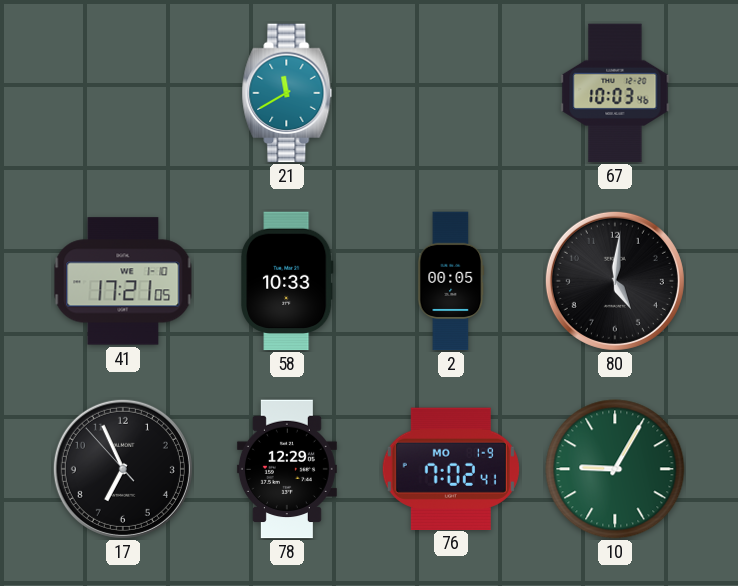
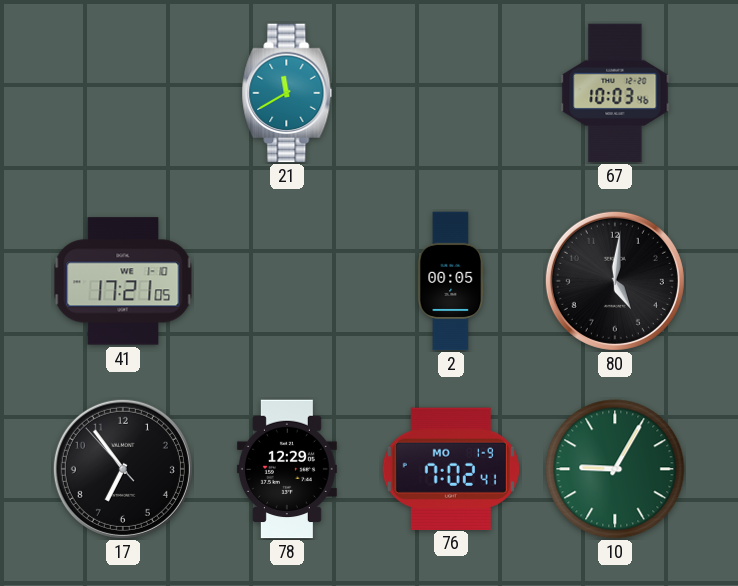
58: 10:33 -> none (287, 281)
17: 6:55 -> 6:53 (123, 469)
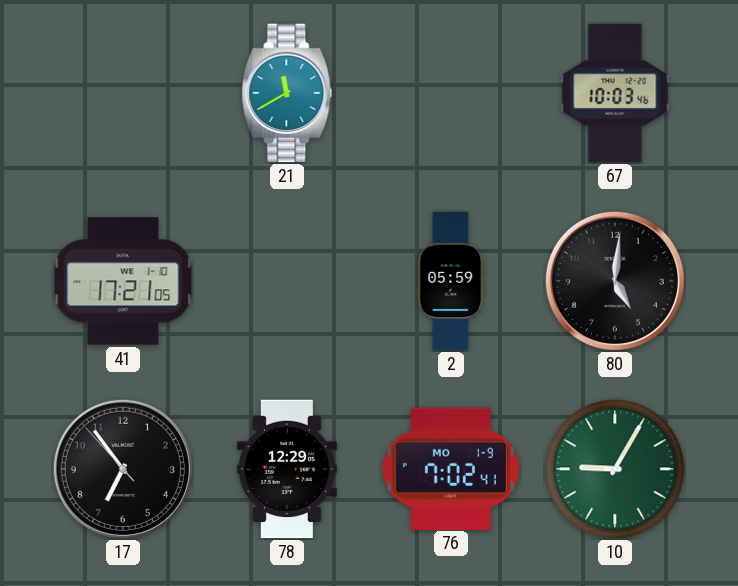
2: 00:05 -> 05:59 (451, 281)
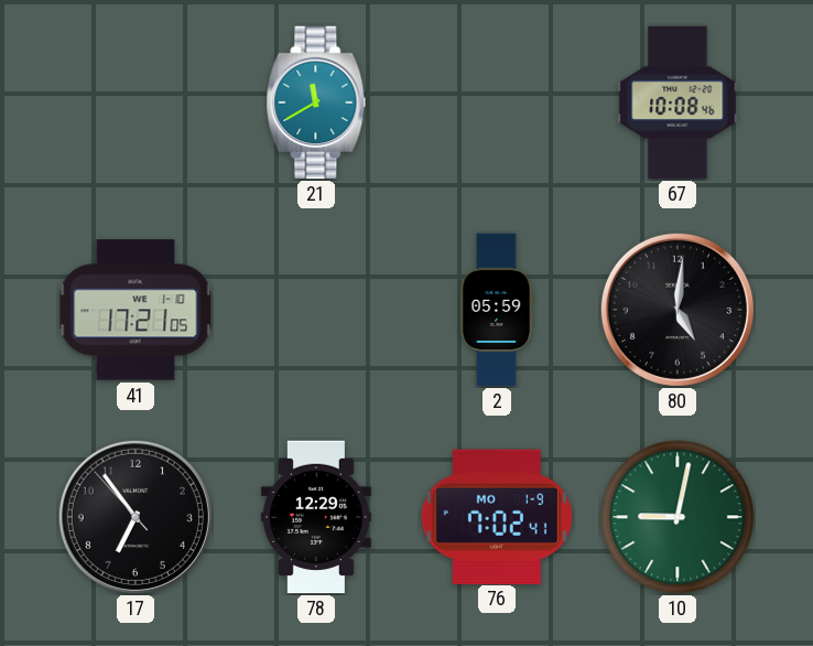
67: 10:03 -> 10:08 (677, 103)
10: 9:05 -> 9:02 (677, 517)
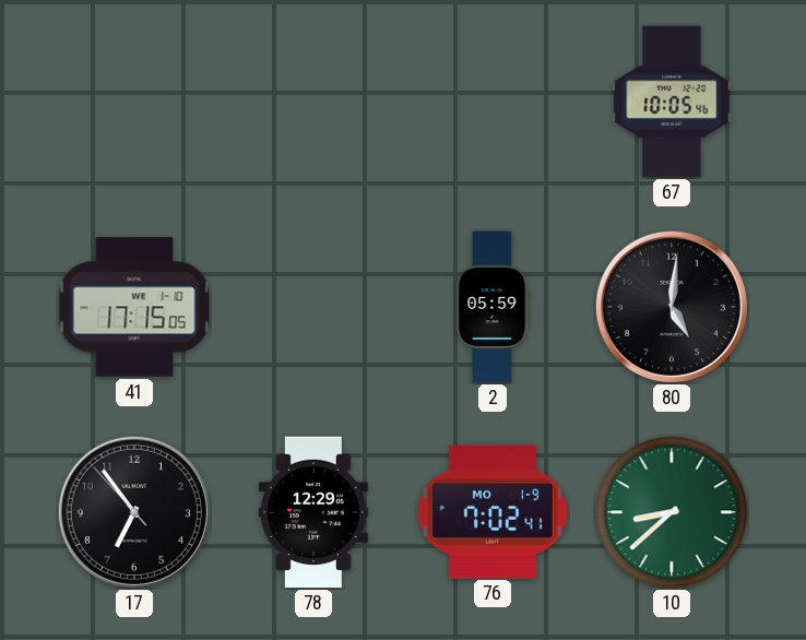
21: 11:40 -> none (316, 103)
67: 10:08 -> 10:05 (672, 102)
41: 17:21 -> 17:15 (134, 307)
10: 9:02 -> 8:38 (672, 512)
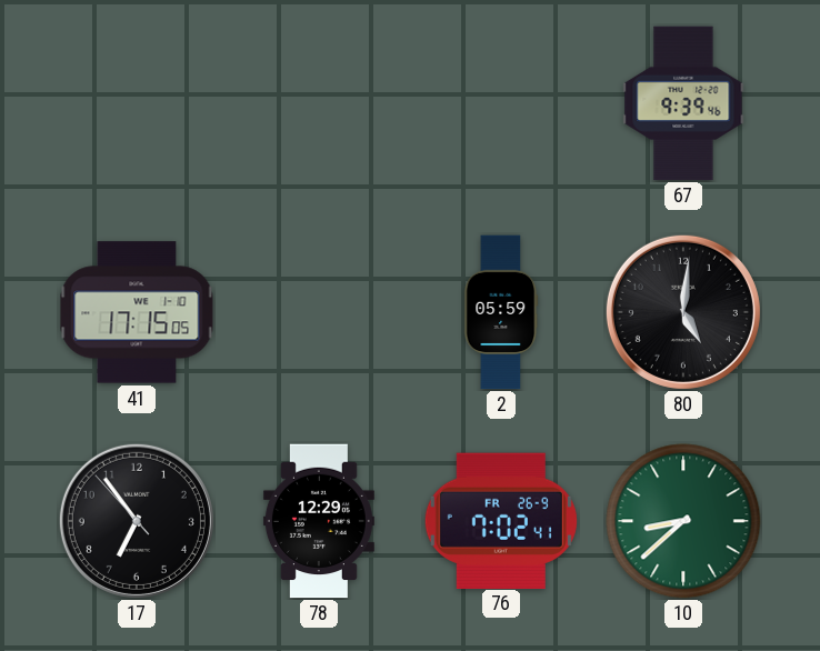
67: 10:05 -> 9:39 (683, 103)
76 date: MO 1-9 -> FR 26-9 (501, 520)
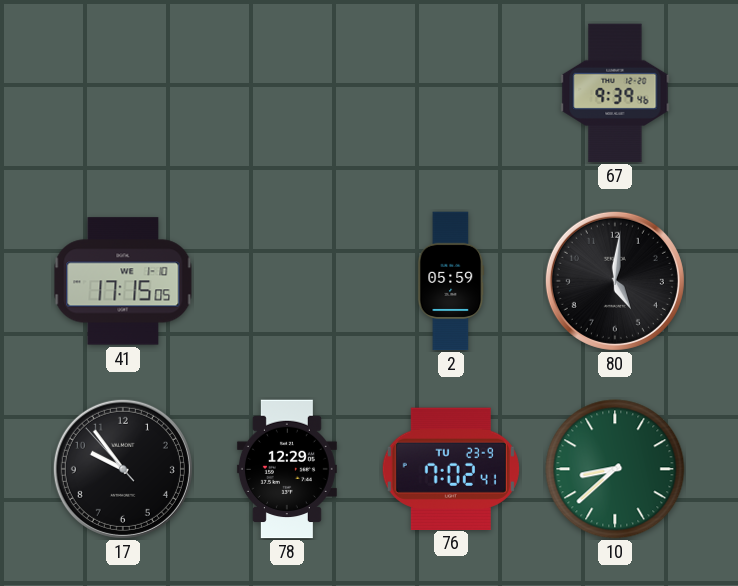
17: 6:53 -> 9:53 (123, 469)
76 date: FR 26-9 -> TU 23-9 (451, 468)
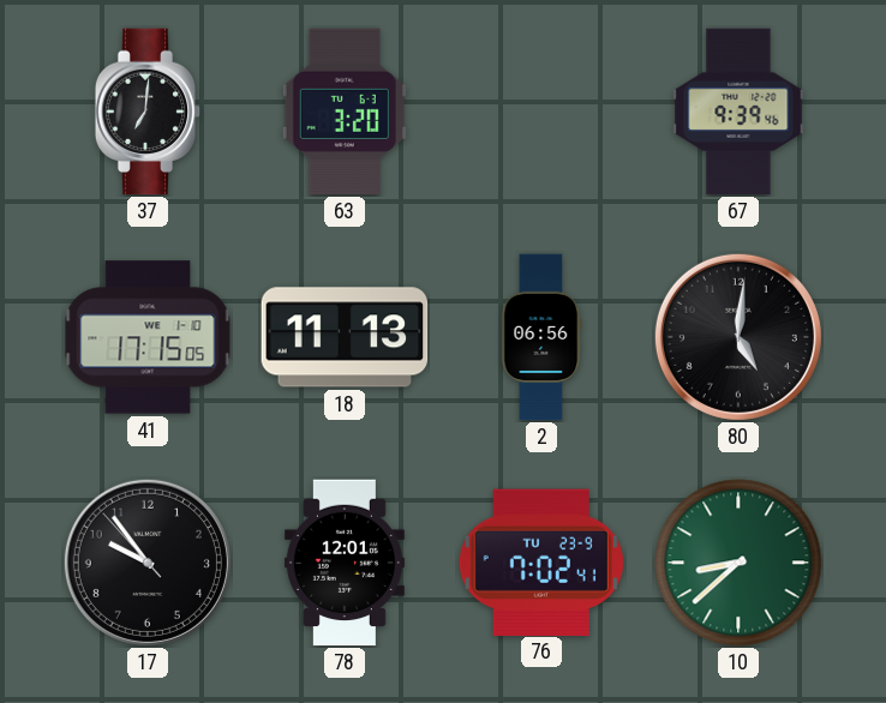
37: none -> 7:01 (148, 112)
63: none -> 3:20 (345, 112)
18: none -> 11:13 (345, 337)
2: 05:59 -> 06:56 (541, 337)
78: 12:29 -> 12:01 (345, 563)
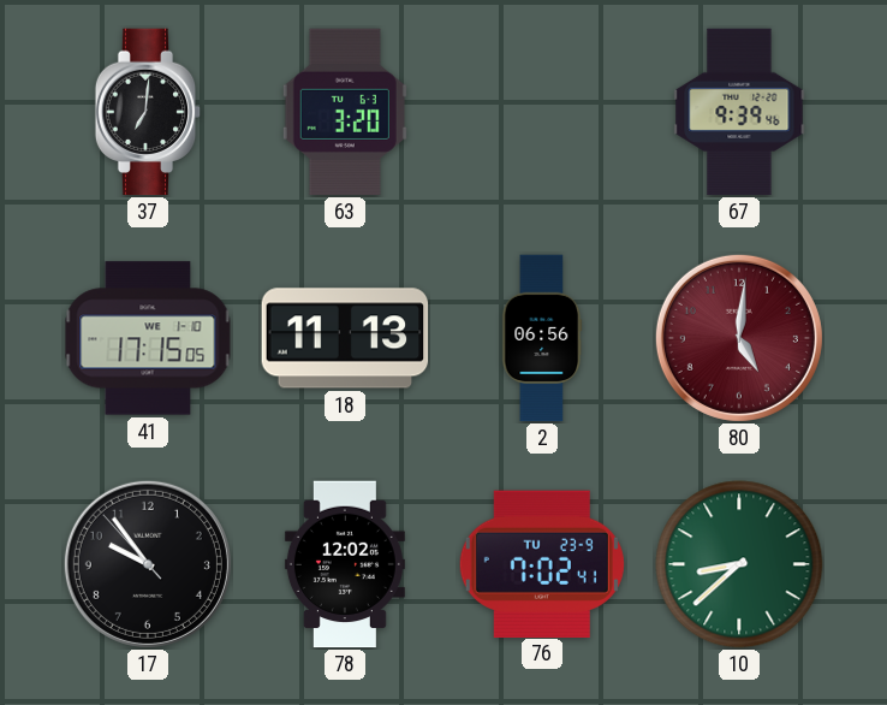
80 dial: black -> burgundy (739, 338)
78: 12:01 -> 12:02 (345, 564)
